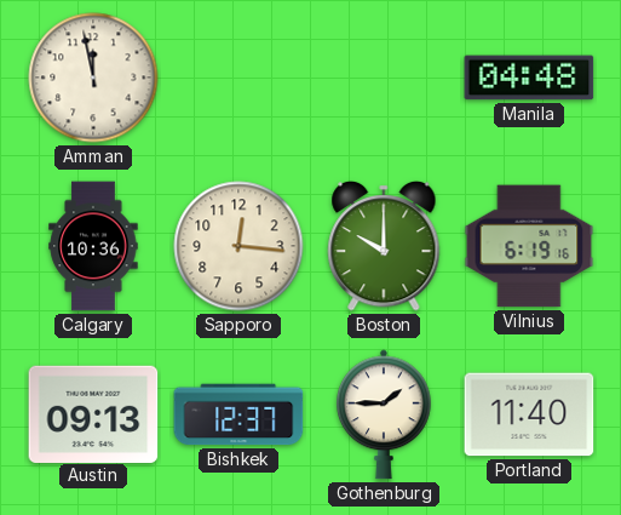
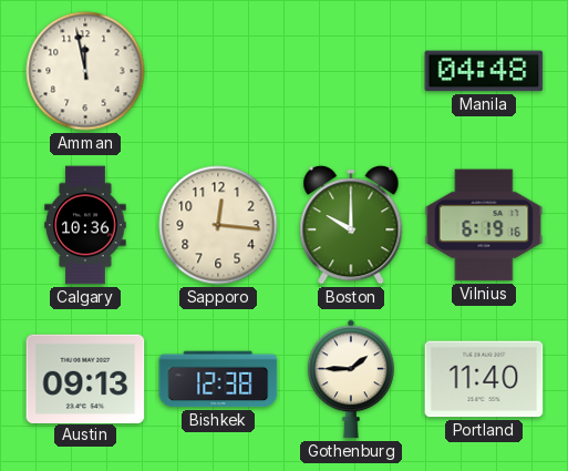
Bishkek: 12:37 -> 12:38 (218, 379)
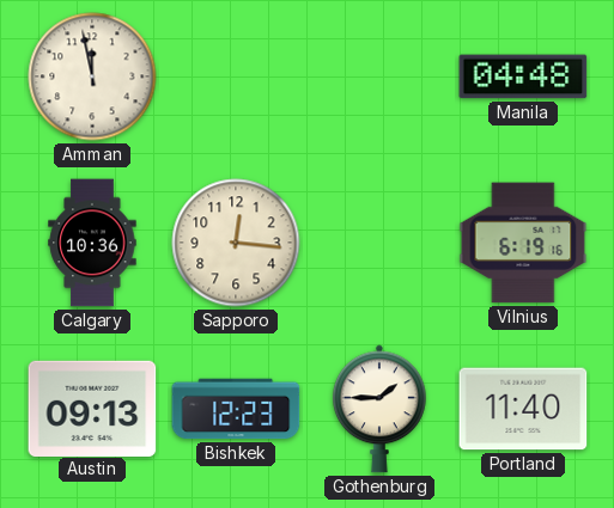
Boston: 10:00 -> none (351, 225)
Bishkek: 12:38 -> 12:23 (236, 409)
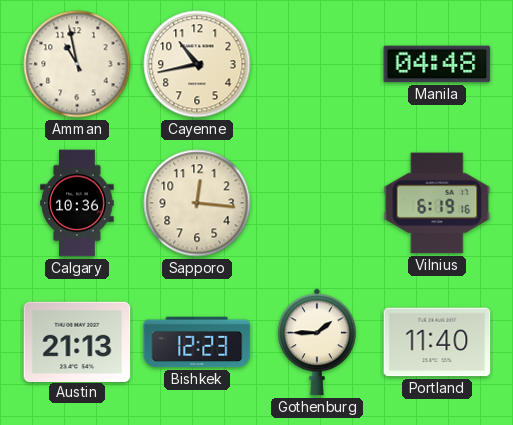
Amman: 11:58 -> 10:58 (77, 64)
Cayenne: none -> 10:43 (197, 64)
Austin: 09:13 -> 21:13 (77, 341)
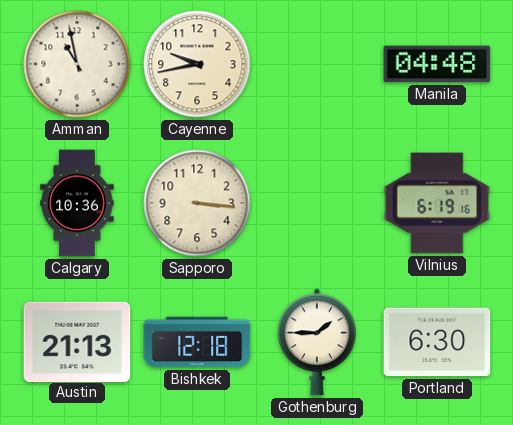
Cayenne: 10:43 -> 9:43 (197, 64)
Sapporo: 12:16 -> 3:16 (197, 203)
Bishkek: 12:23 -> 12:18 (197, 342)
Portland: 11:40 -> 6:30 (437, 342)
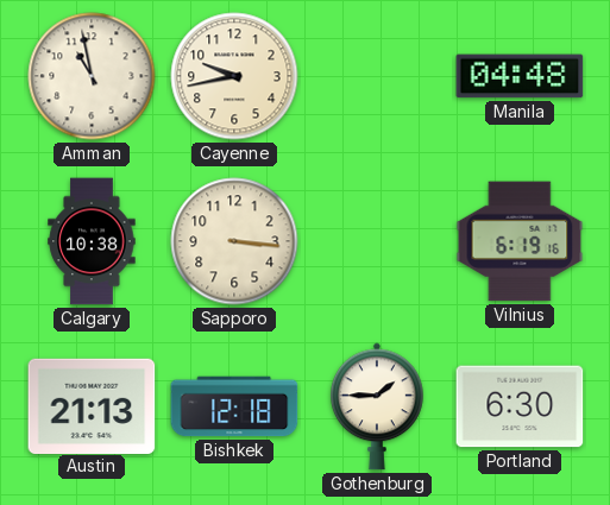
Calgary: 10:36 -> 10:38 (92, 241)
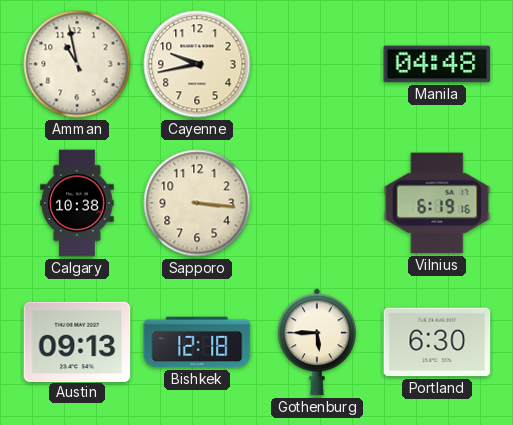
Austin: 21:13 -> 09:13 (77, 341)
Gothenburg: 1:45 -> 5:45 (317, 342)
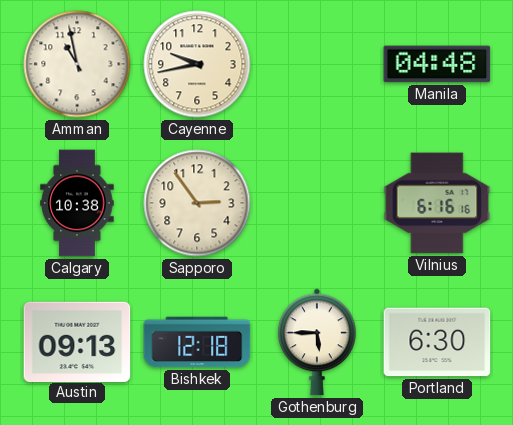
Sapporo: 3:16 -> 2:54 (197, 203)
Vilnius: 6:19 -> 6:16 (437, 203)
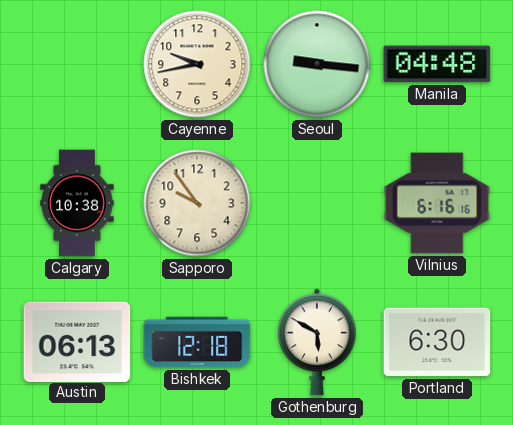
Amman: 10:58 -> none (77, 64)
Seoul: none -> 9:16 (317, 64)
Sapporo: 2:54 -> 9:54 (197, 203)
Austin: 09:13 -> 06:13 (77, 341)
Gothenburg: 5:45 -> 5:50 (317, 342)
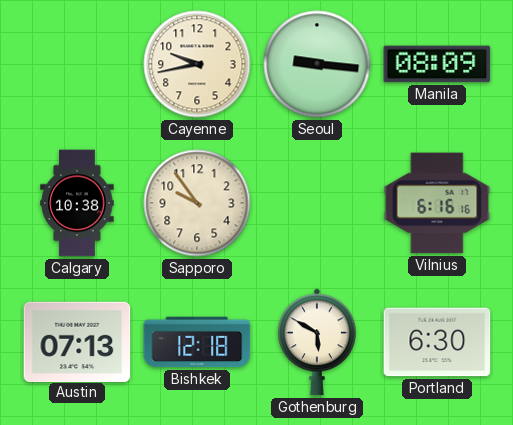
Manila: 04:48 -> 08:09 (437, 64)
Austin: 06:13 -> 07:13 (77, 341)
